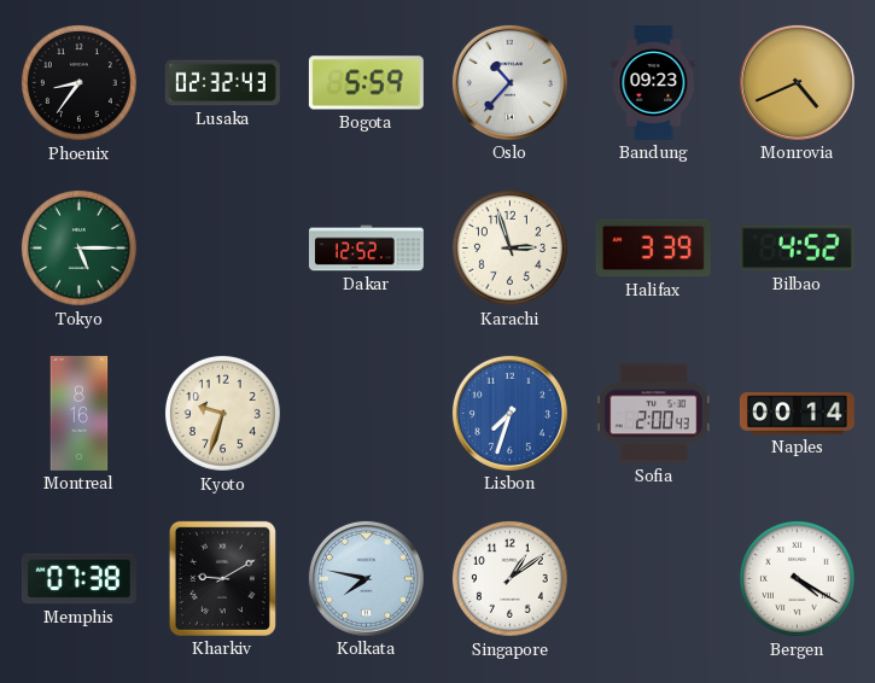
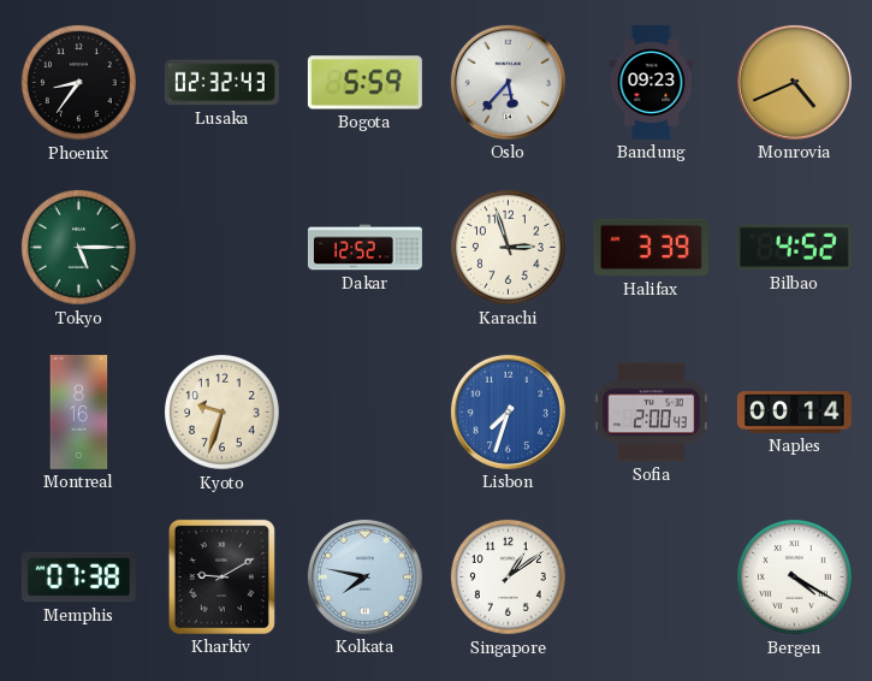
Oslo: 10:37 -> 5:37 (508, 82)
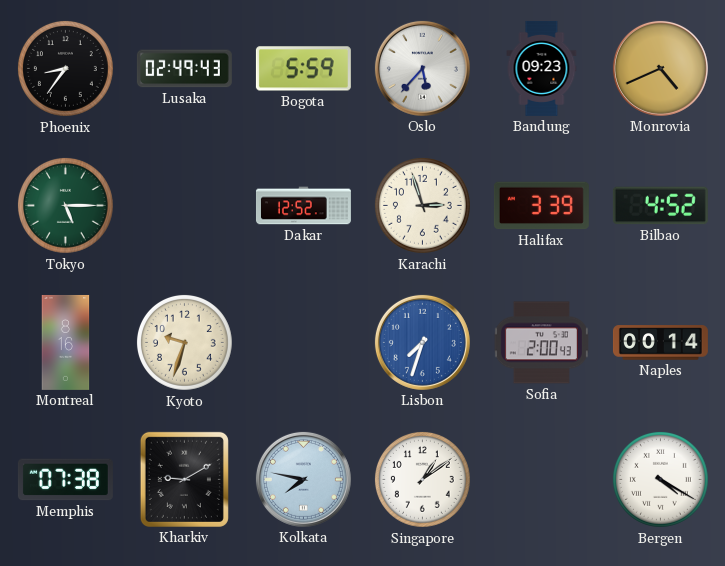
Lusaka: 02:32 -> 02:49 (184, 69)
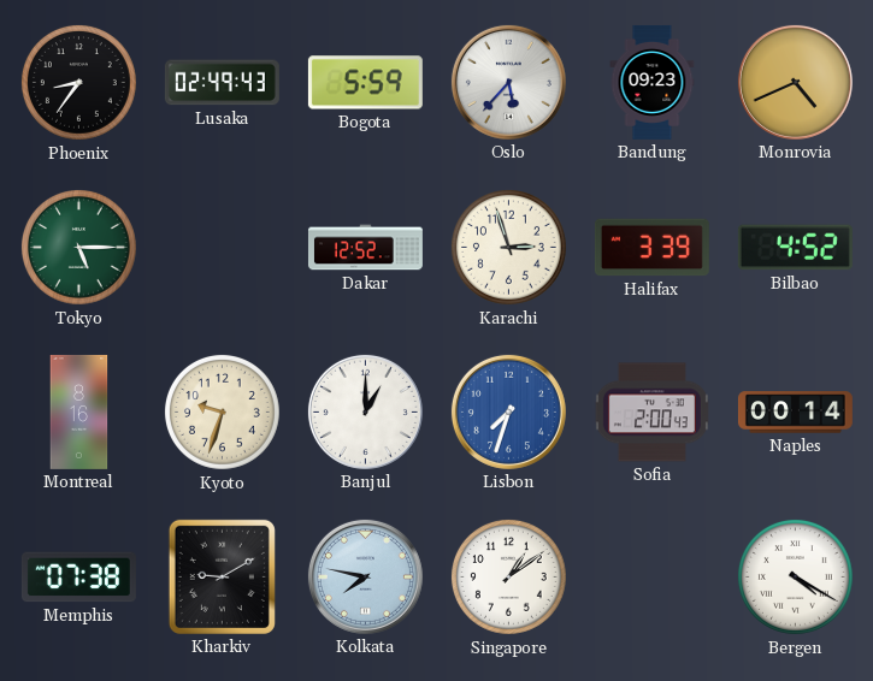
Banjul: none -> 1:00 (365, 411)
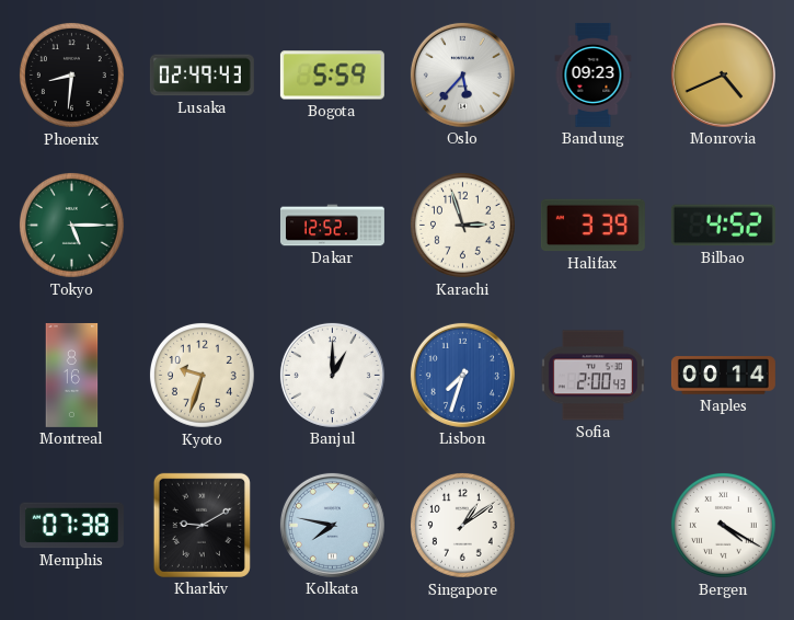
Phoenix: 8:36 -> 8:31 (71, 74)
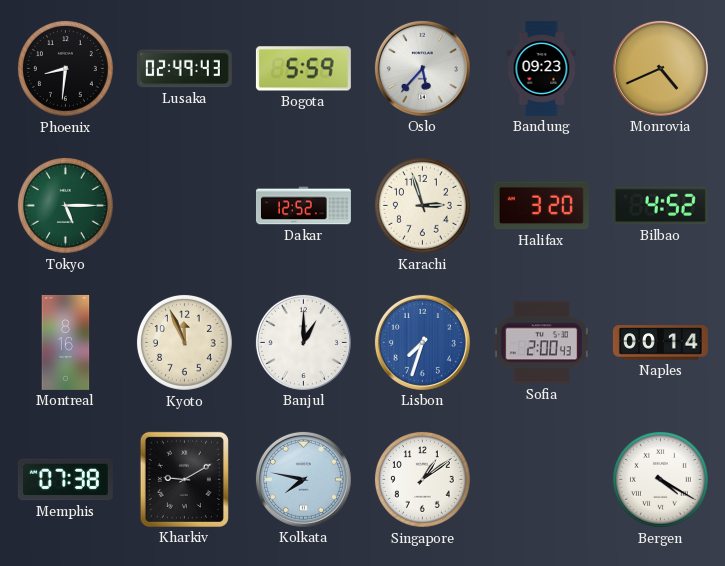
Halifax: 3:39 -> 3:20 (541, 206)
Kyoto: 9:33 -> 11:56 (184, 342)
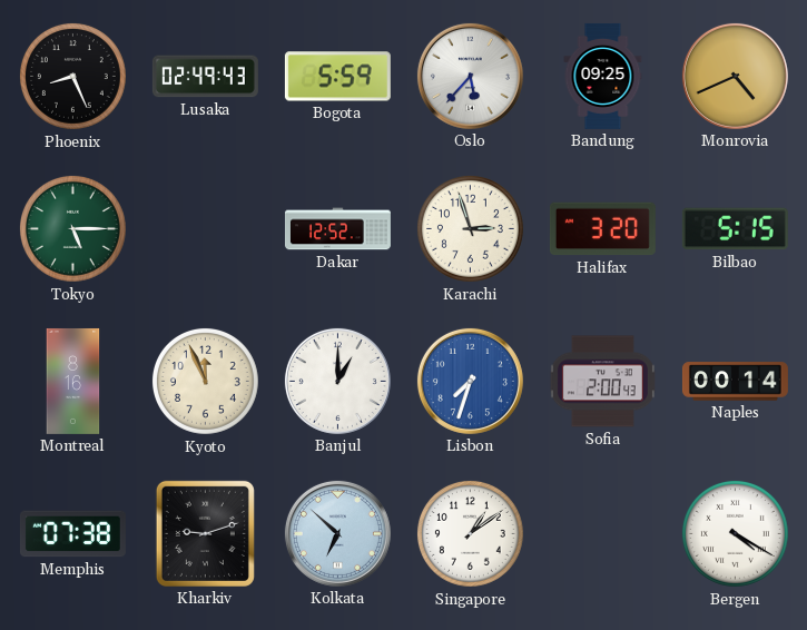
Phoenix: 8:31 -> 8:26 (72, 76)
Bandung: 09:23 -> 09:25 (603, 76)
Bilbao: 4:52 -> 5:15 (735, 229)
Kharkiv: 9:10 -> 9:12 (205, 533)
Kolkata: 7:47 -> 6:52 (337, 533)
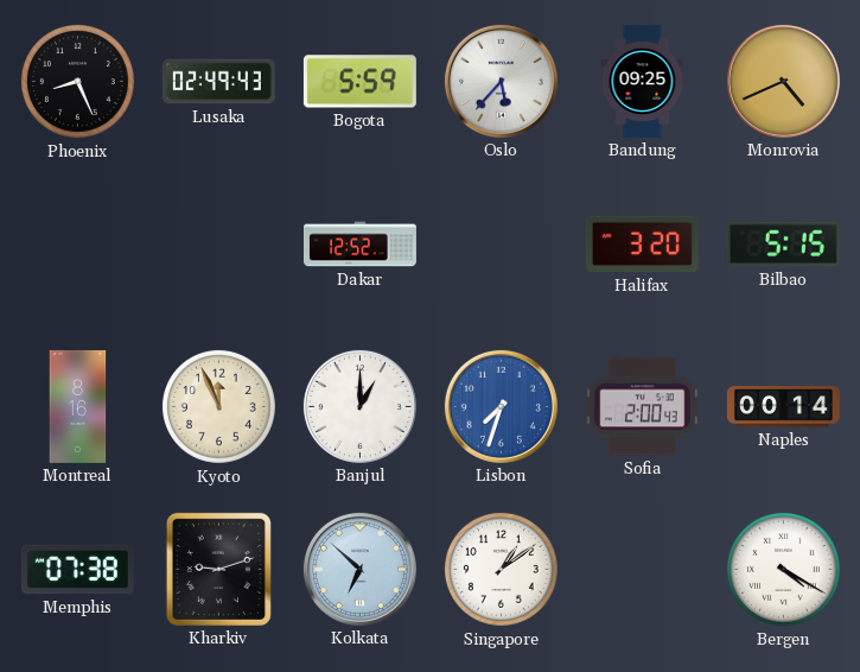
Tokyo: 5:15 -> none (72, 228)
Karachi: 2:57 -> none (470, 228)
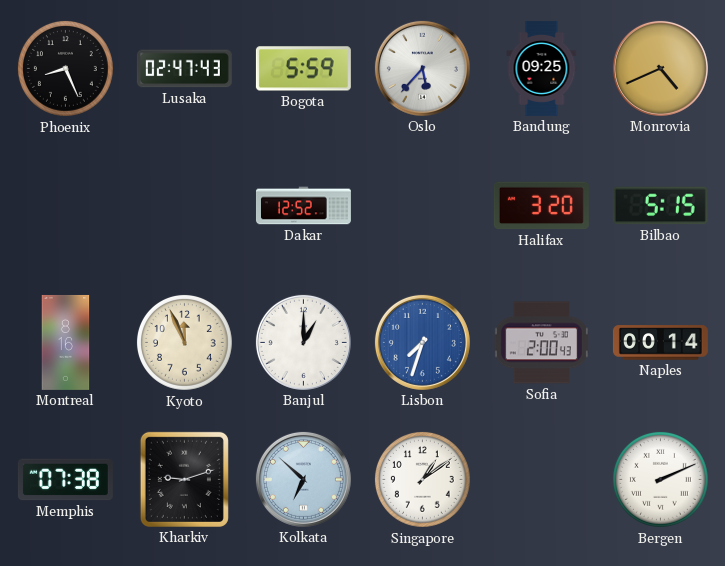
Lusaka: 02:49 -> 02:47 (184, 69)
Bergen: 4:20 -> 2:11 (660, 479)
